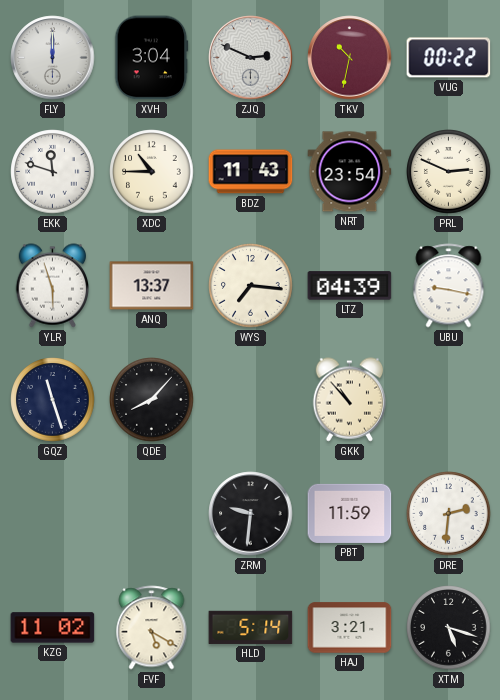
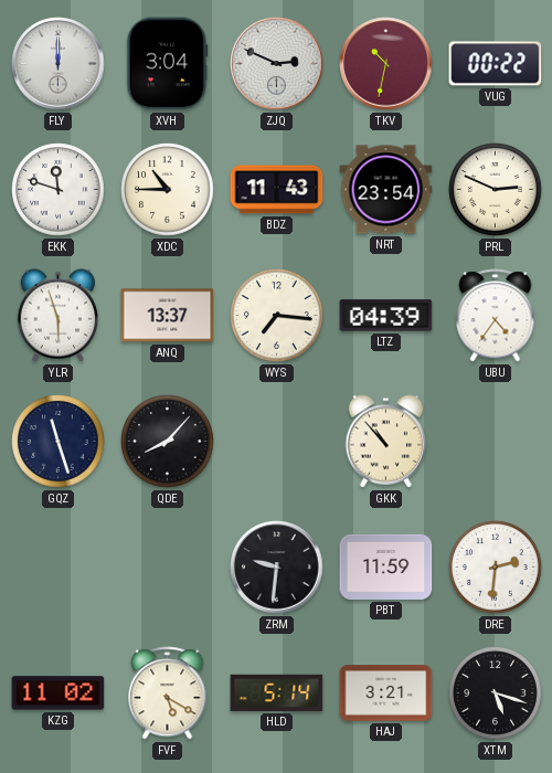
UBU: 9:17 -> 4:36 (496, 316)
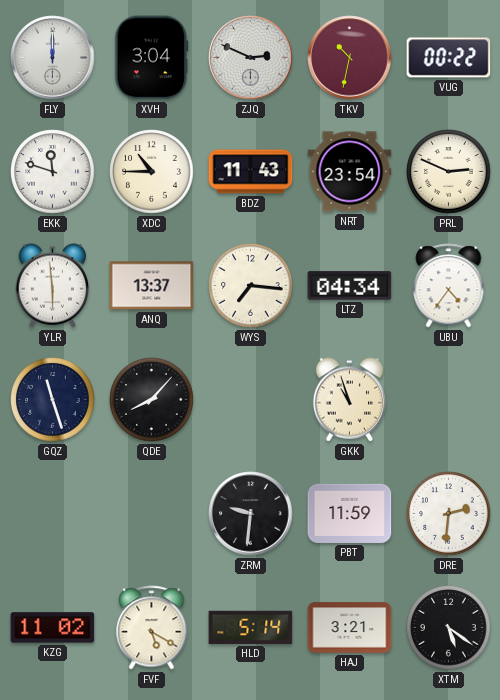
YLR: 5:57 -> 5:59 (53, 286)
LTZ: 04:39 -> 04:34 (350, 286)
GKK: 10:53 -> 10:57 (350, 400)
XTM: 5:18 -> 5:21 (449, 628)
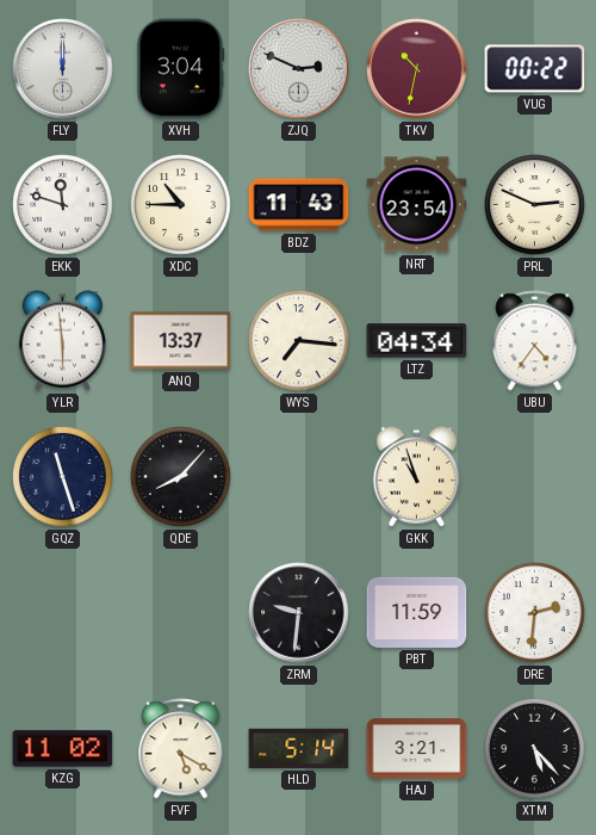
XTM: 5:21 -> 5:23 (535, 749)
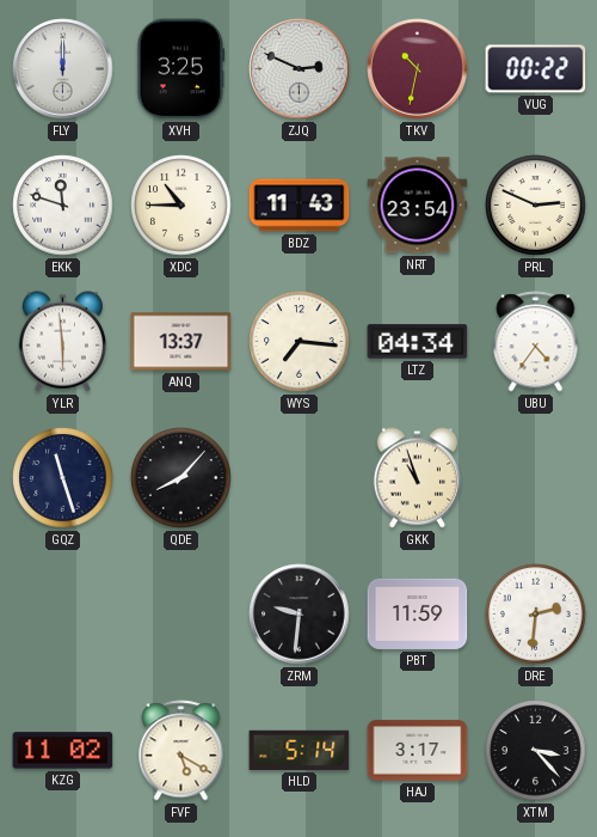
XVH: 3:04 -> 3:25 (181, 69)
HAJ: 3:21 -> 3:17 (418, 751)
XTM: 5:23 -> 3:23 (536, 751)
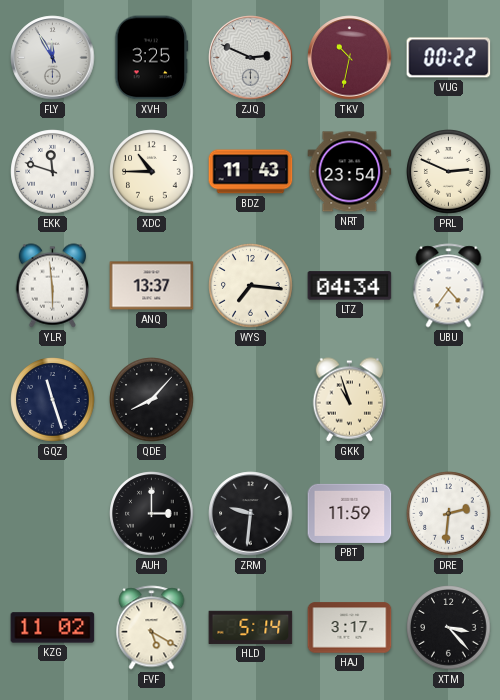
FLY: 12:00 -> 11:55 (53, 58)
AUH: none -> 3:00 (152, 514)
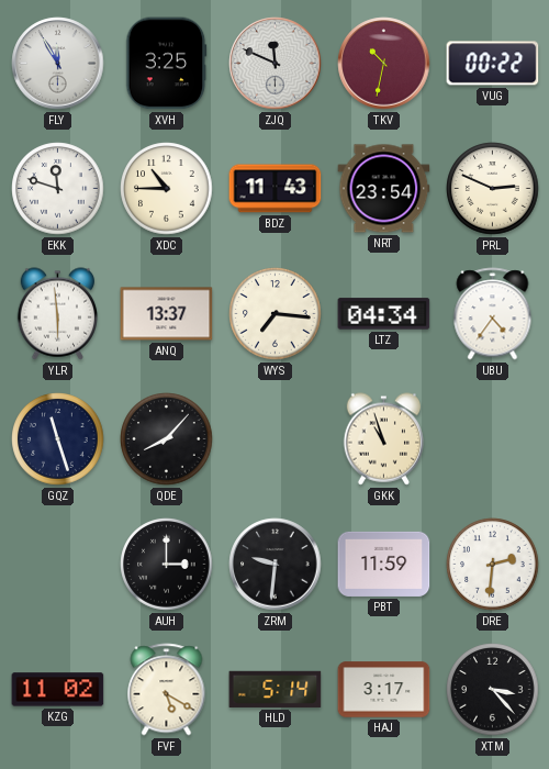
ZJQ: 2:49 -> 11:49 (276, 64)
